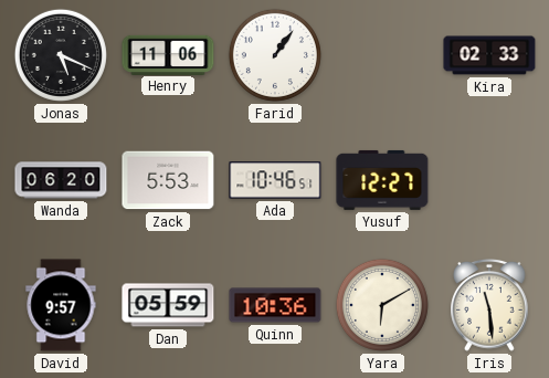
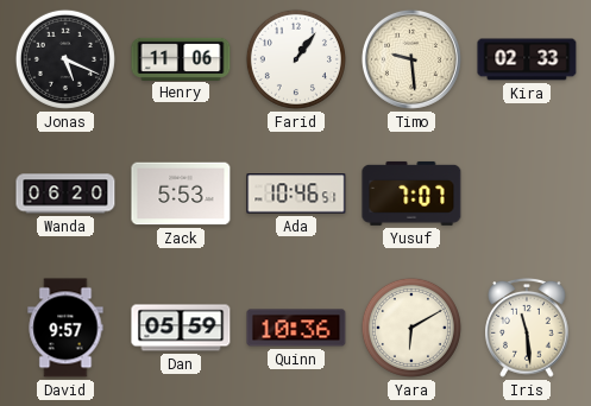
Timo: none -> 9:29 (411, 59)
Yusuf: 12:27 -> 7:07 (411, 194)
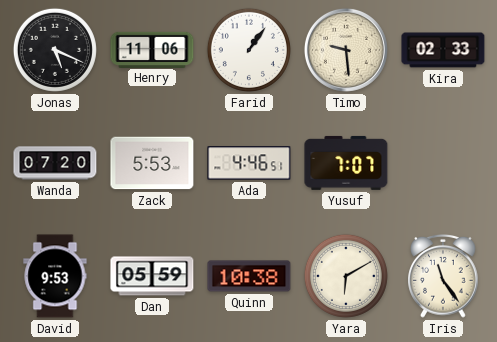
Wanda: 06:20 -> 07:20 (55, 163)
Ada: 10:46 -> 4:46 (249, 163)
David: 9:57 -> 9:53 (55, 276)
Quinn: 10:36 -> 10:38 (249, 276)
Iris: 11:29 -> 11:24 (443, 277)
